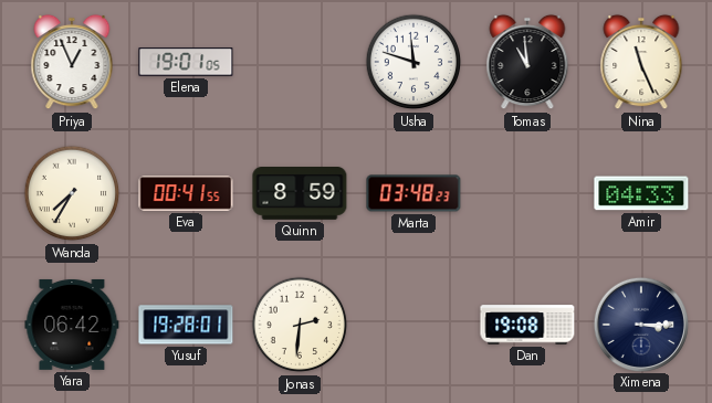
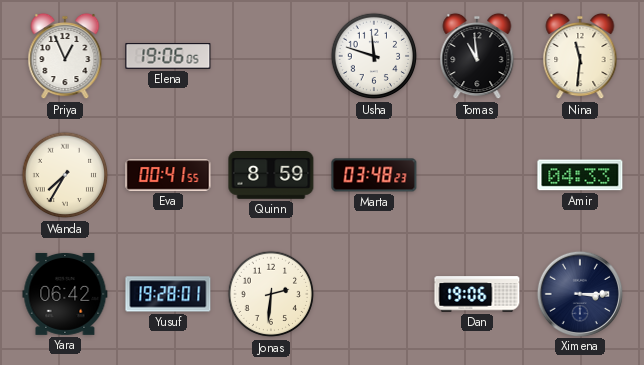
Elena: 19:01 -> 19:06 (168, 56)
Nina: 11:26 -> 11:31 (580, 56)
Dan: 19:08 -> 19:06 (477, 294)
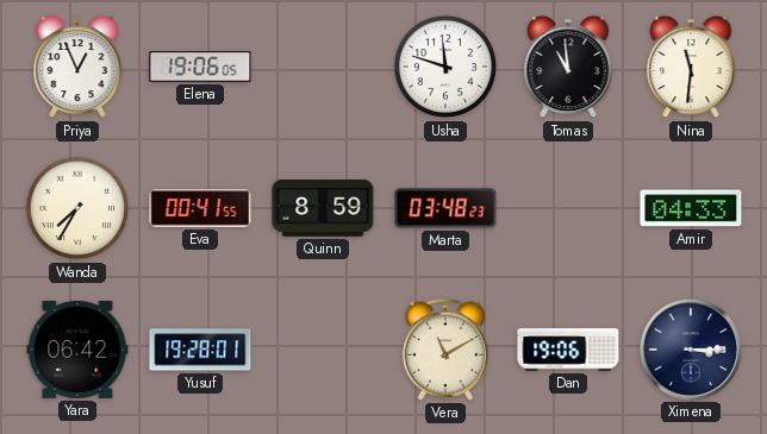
Jonas: 2:31 -> none (271, 294)
Vera: none -> 11:10 (445, 350)
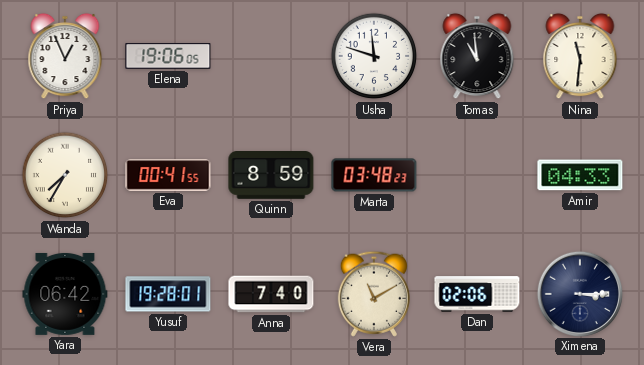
Anna: none -> 7:40 (271, 294)
Dan: 19:06 -> 02:06 (477, 294)
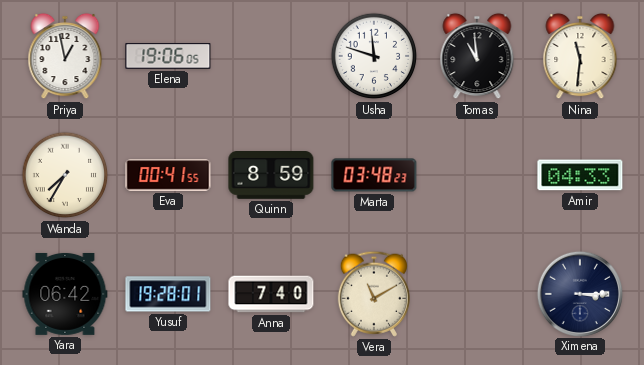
Priya: 12:56 -> 12:58 (65, 56)
Dan: 02:06 -> none (477, 294)
